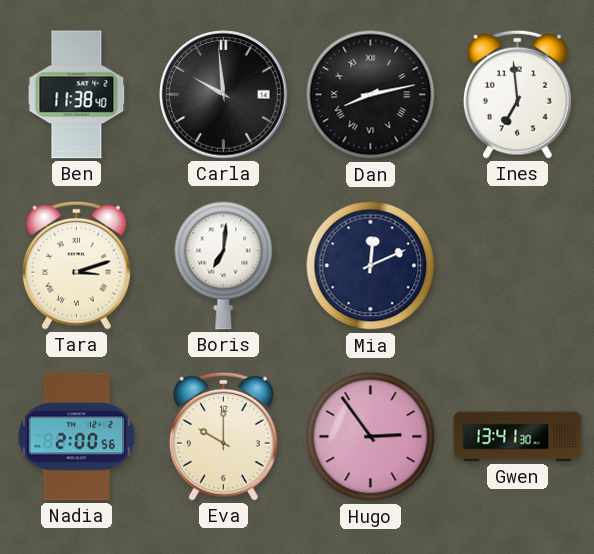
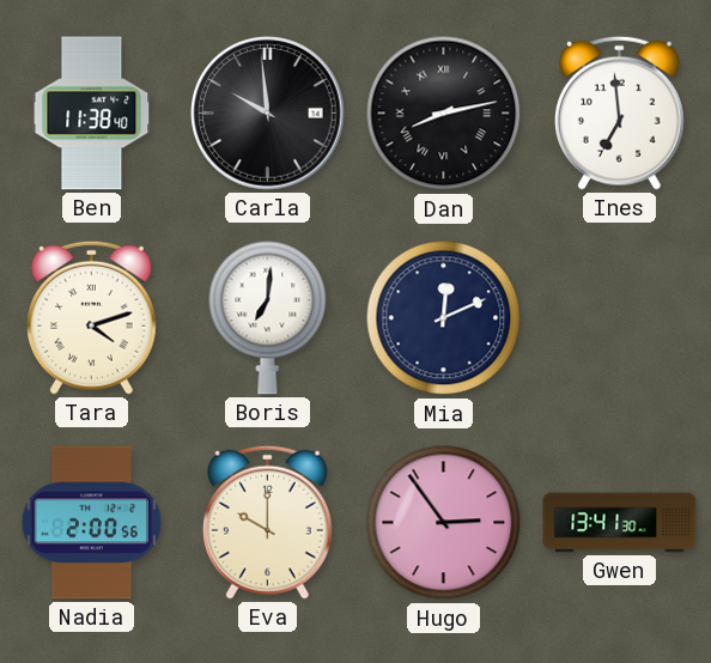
Tara: 3:12 -> 4:12 (91, 317)
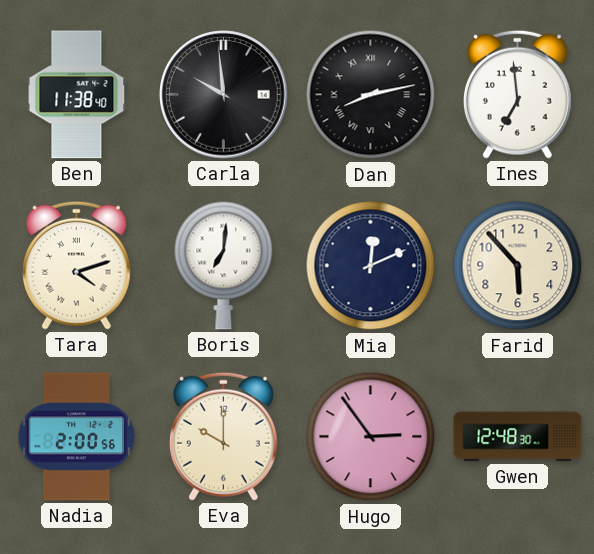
Farid: none -> 5:53 (518, 266)
Gwen: 13:41 -> 12:48 (518, 437)
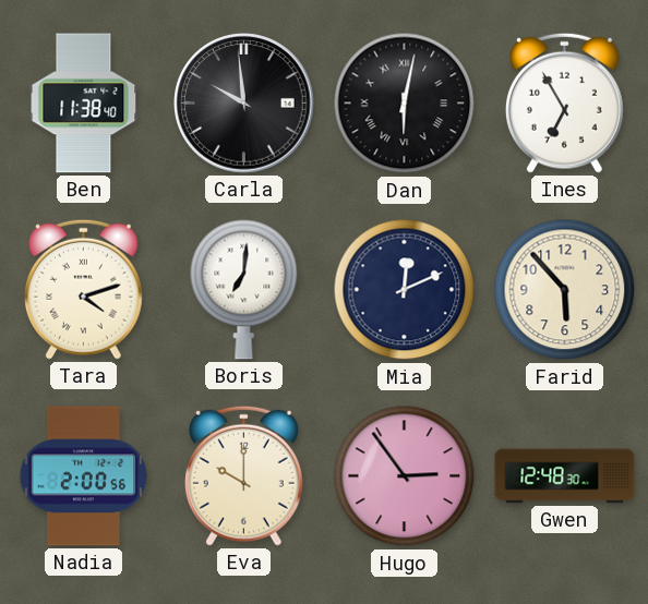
Dan: 8:13 -> 6:02 (405, 104)
Ines: 6:59 -> 6:55 (564, 102)
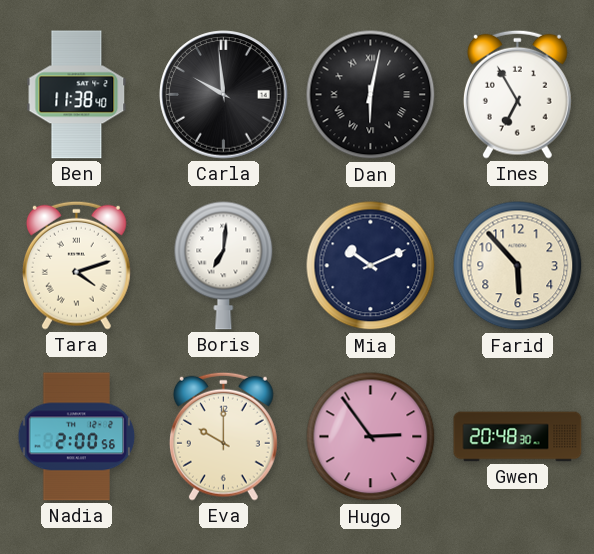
Mia: 12:11 -> 10:11 (371, 266)
Gwen: 12:48 -> 20:48 (518, 437)
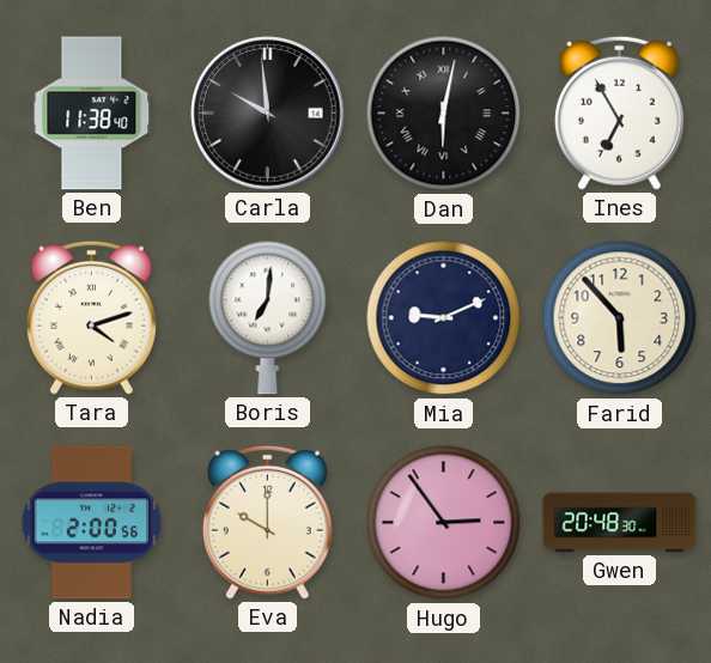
Mia: 10:11 -> 9:11 (444, 318)
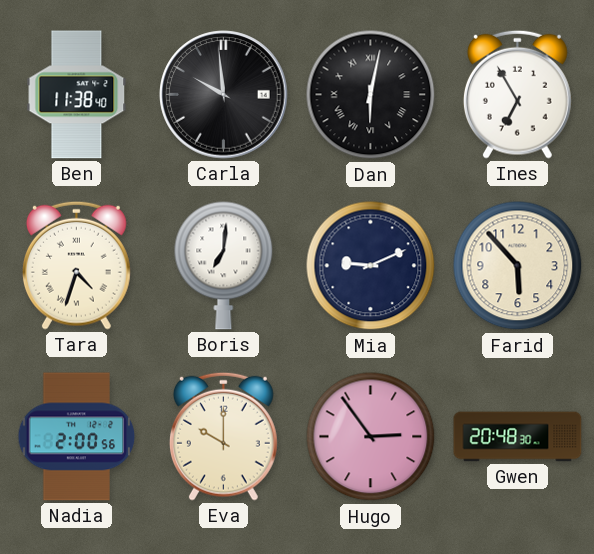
Tara: 4:12 -> 4:33 (76, 265)
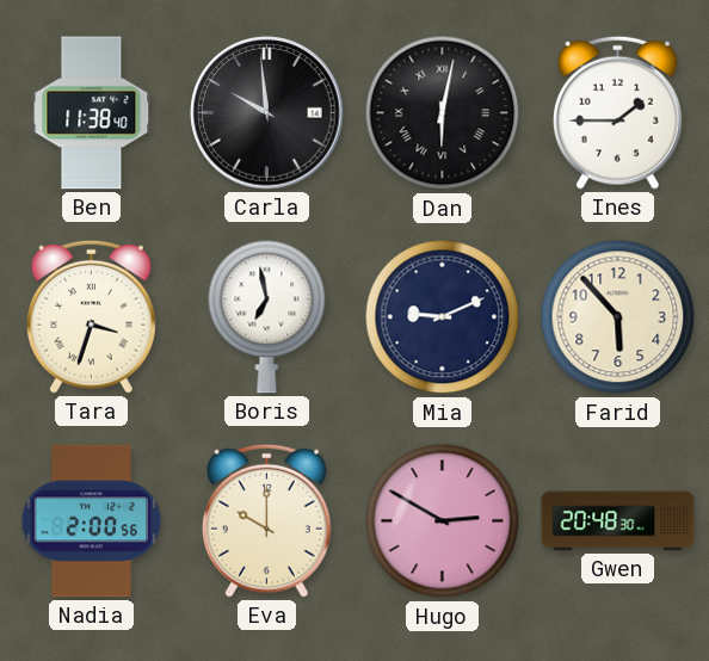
Ines: 6:55 -> 1:45 (617, 112)
Tara: 4:33 -> 3:33 (91, 316)
Boris: 7:01 -> 6:58 (267, 316)
Hugo: 2:54 -> 2:50 (443, 521)
